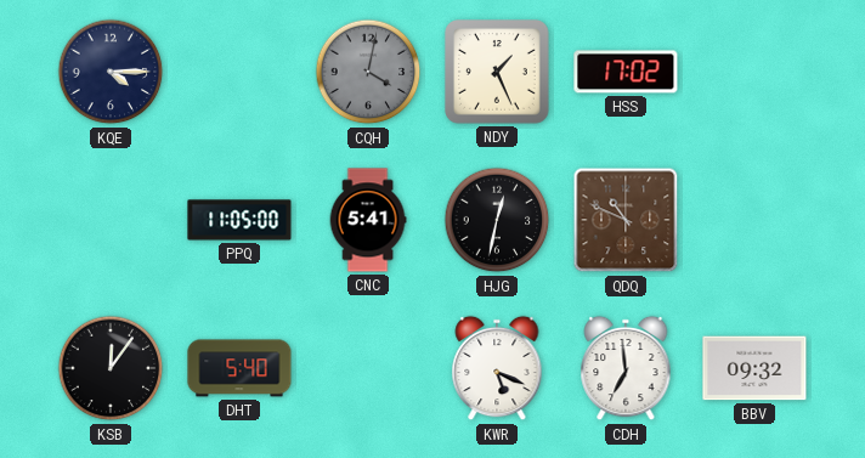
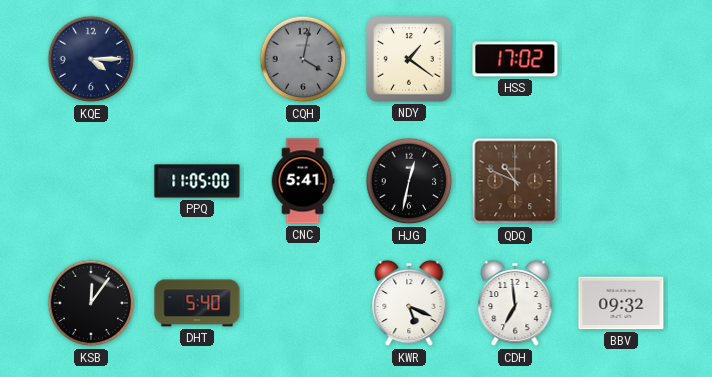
NDY: 1:26 -> 1:21 (410, 60)
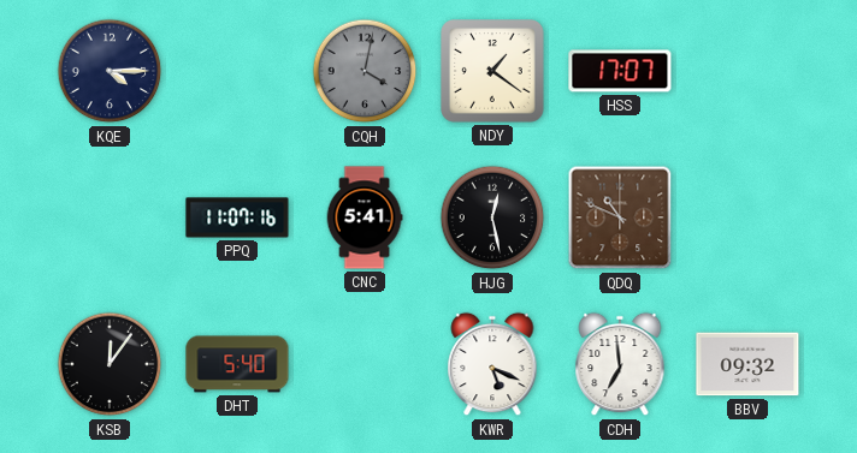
HSS: 17:02 -> 17:07 (620, 71)
PPQ: 11:05 -> 11:07 (237, 217)
HJG: 12:32 -> 12:28 (492, 217)
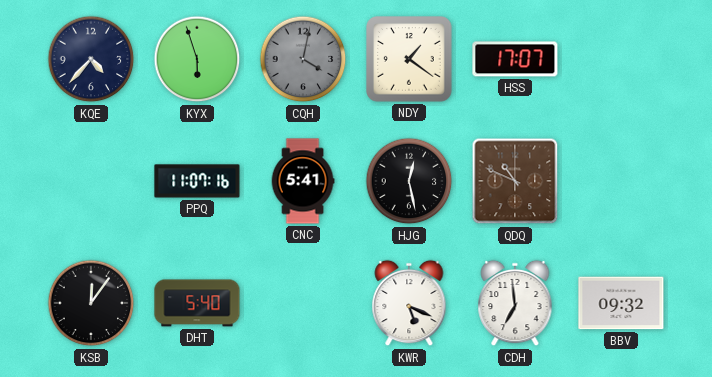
KQE: 4:15 -> 4:37 (91, 59)
KYX: none -> 5:57 (197, 59)
